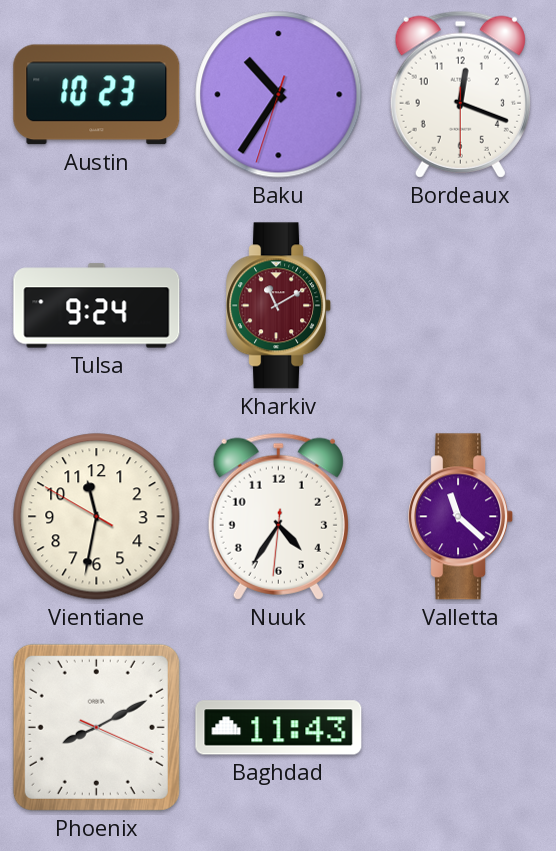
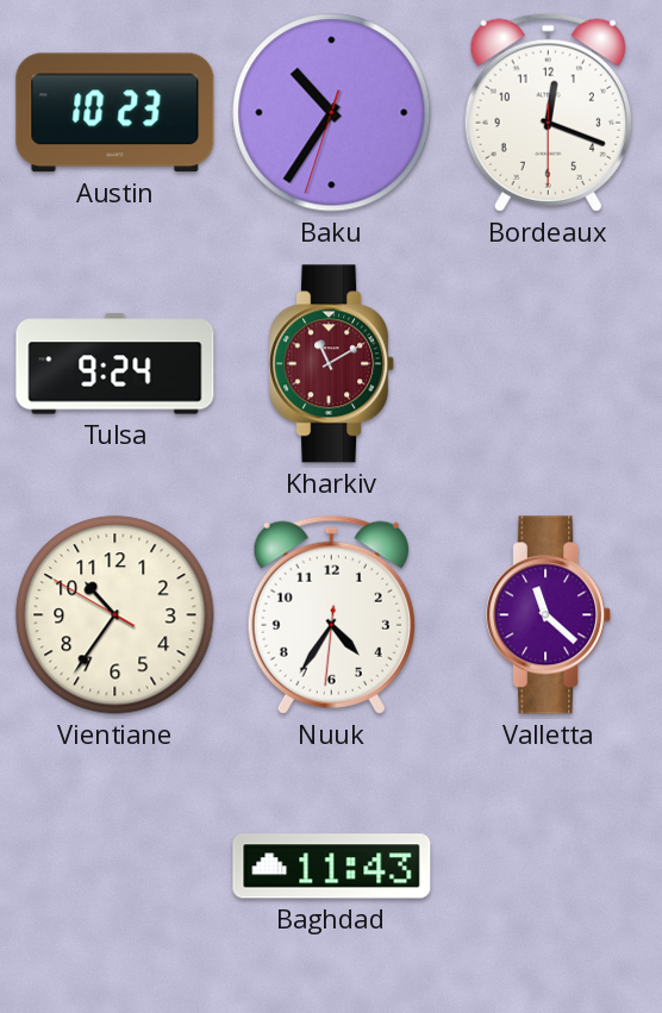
Vientiane: 11:31 -> 10:35 (115, 615)
Phoenix: 8:10 -> none (96, 727)
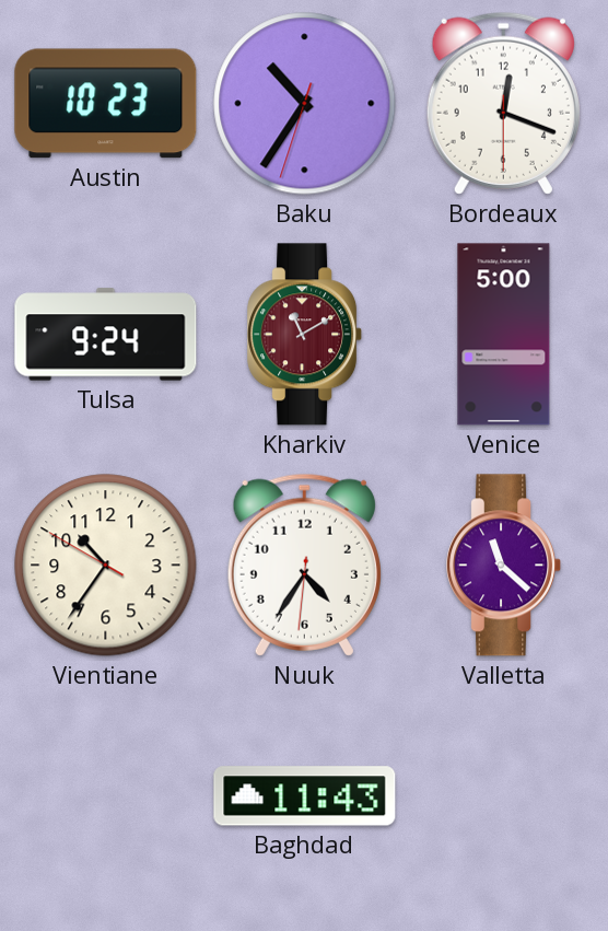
Venice: none -> 5:00 (504, 335)
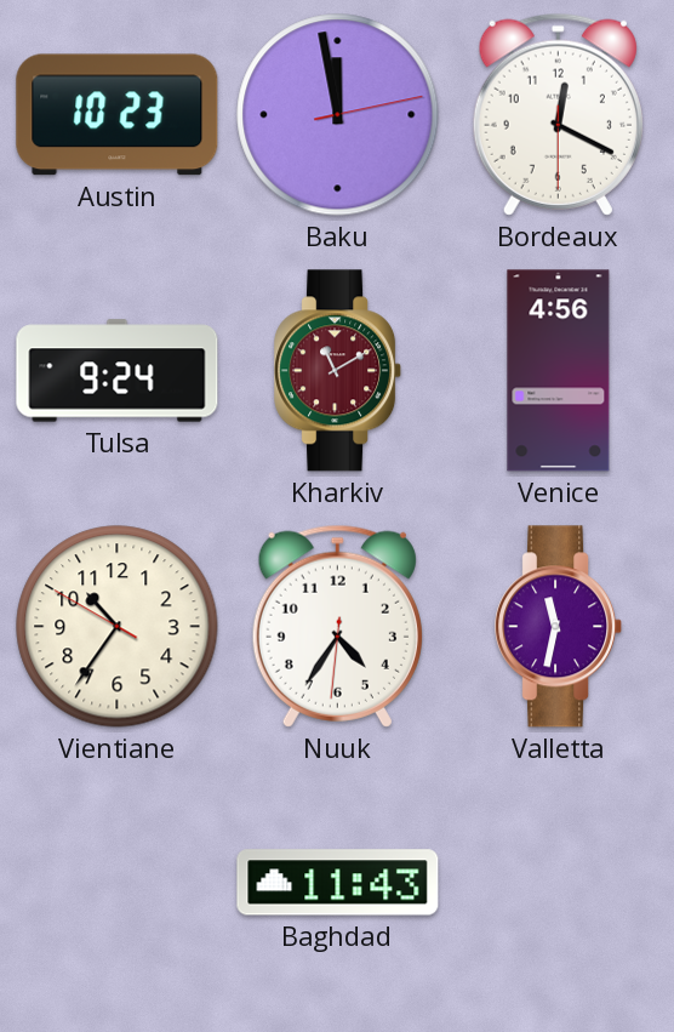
Baku: 10:35 -> 11:58 (338, 115)
Bordeaux: 12:18 -> 12:19 (558, 114)
Venice: 5:00 -> 4:56 (559, 371)
Valletta: 11:22 -> 11:32 (559, 627)
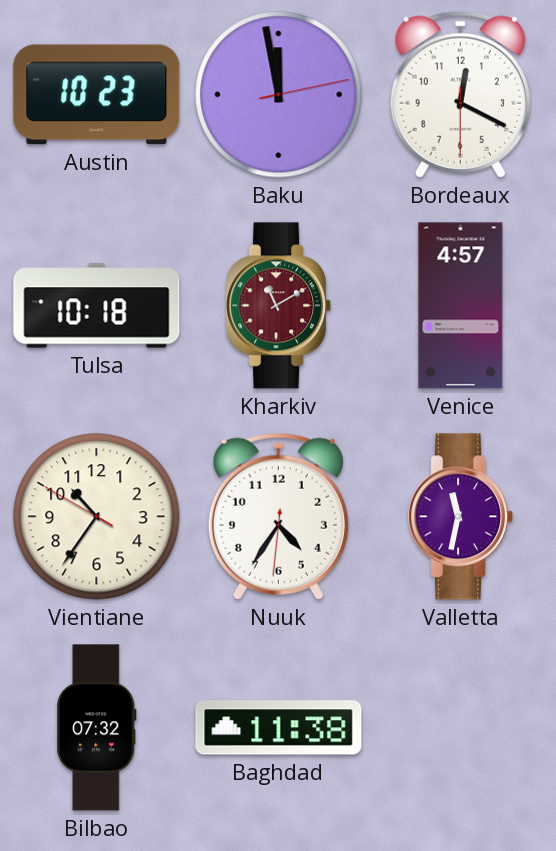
Tulsa: 9:24 -> 10:18 (97, 306)
Venice: 4:56 -> 4:57 (461, 306)
Bilbao: none -> 07:32 (97, 728)
Baghdad: 11:43 -> 11:38 (279, 728)
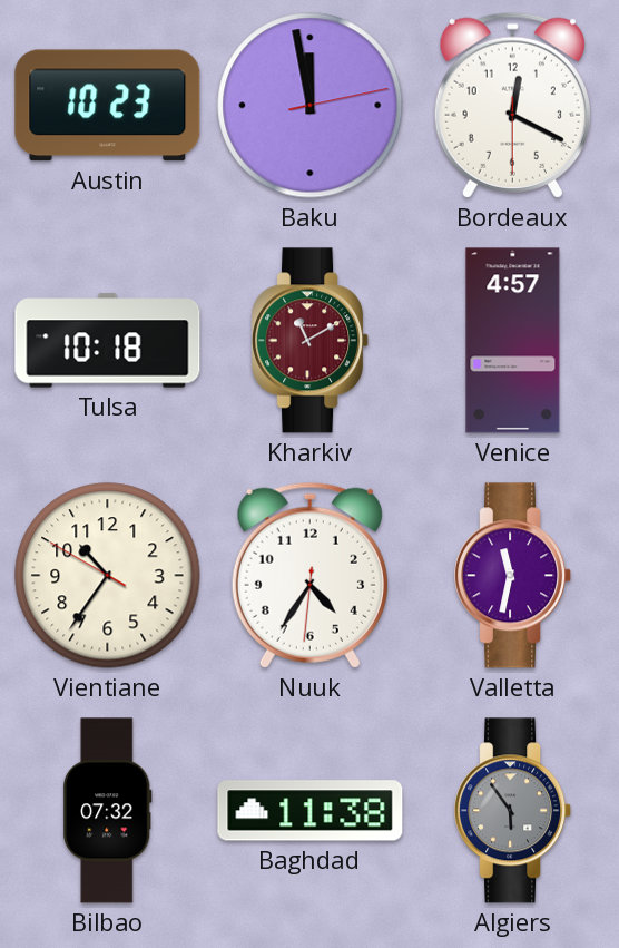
Algiers: none -> 5:54 (513, 811)
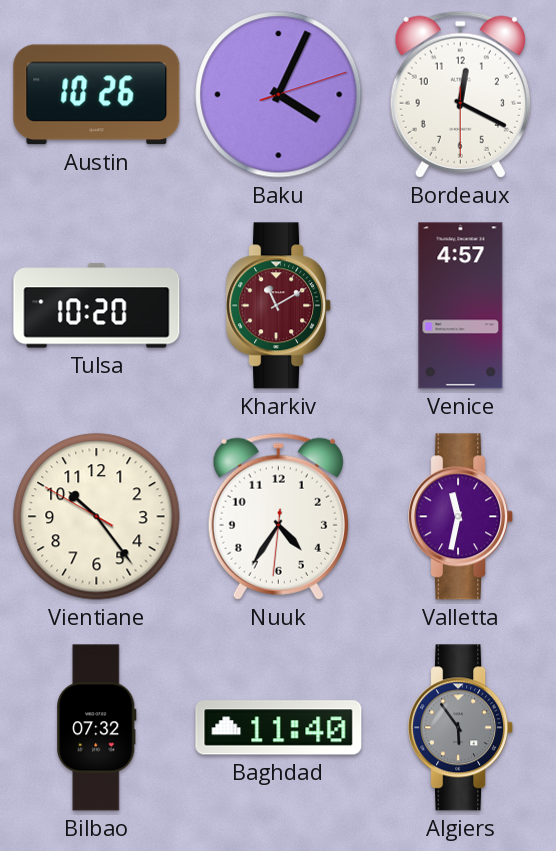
Austin: 10:23 -> 10:26 (97, 95)
Baku: 11:58 -> 4:04 (279, 95)
Tulsa: 10:18 -> 10:20 (97, 306)
Vientiane: 10:35 -> 10:23 (97, 517)
Baghdad: 11:38 -> 11:40 (279, 728)
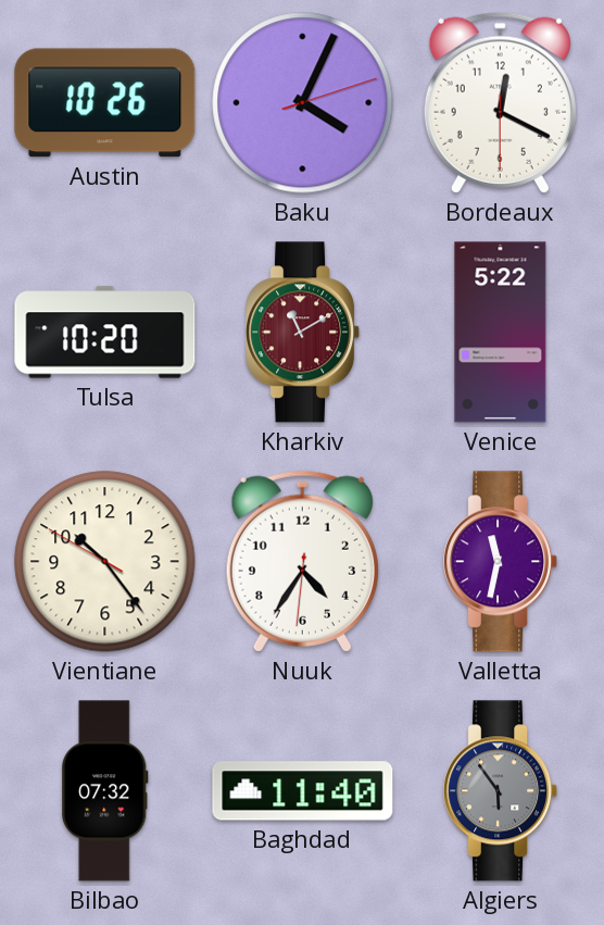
Venice: 4:57 -> 5:22 (501, 333)
